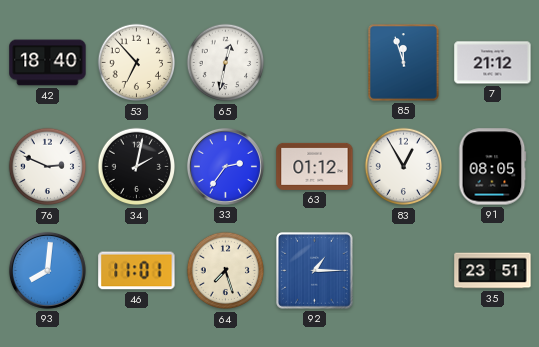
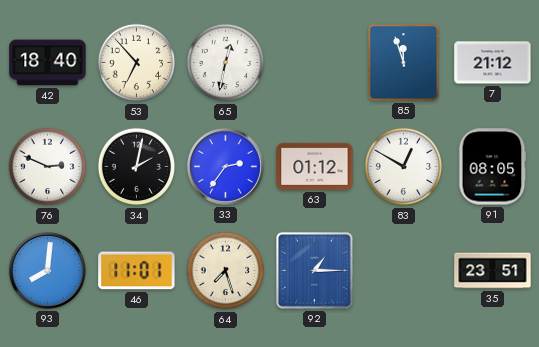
83: 12:55 -> 12:50 (404, 167)
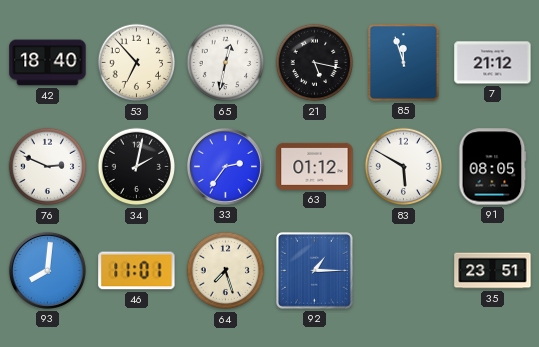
21: none -> 5:17 (315, 63)
83: 12:50 -> 5:50 (404, 167)
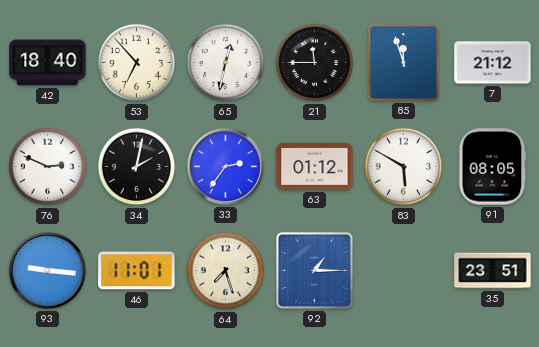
21: 5:17 -> 11:45 (315, 63)
93: 8:01 -> 9:16 (47, 270)
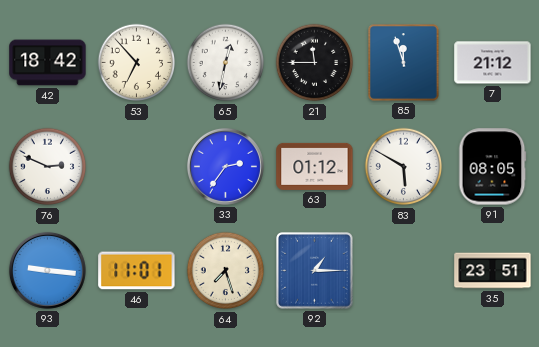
42: 18:40 -> 18:42 (48, 63)
34: 2:02 -> none (137, 167)
